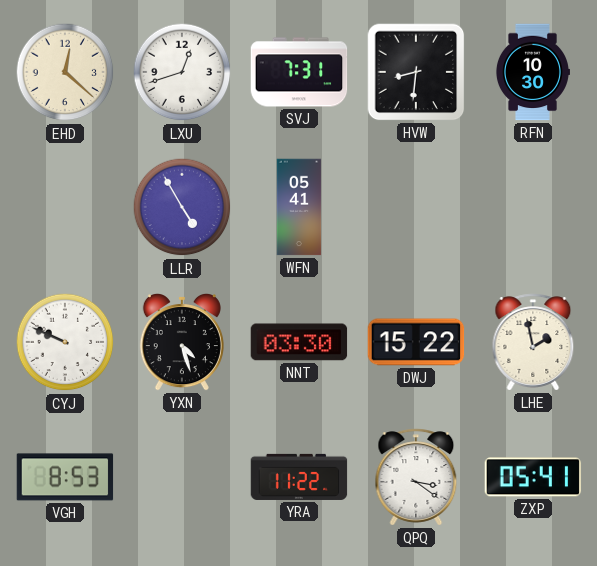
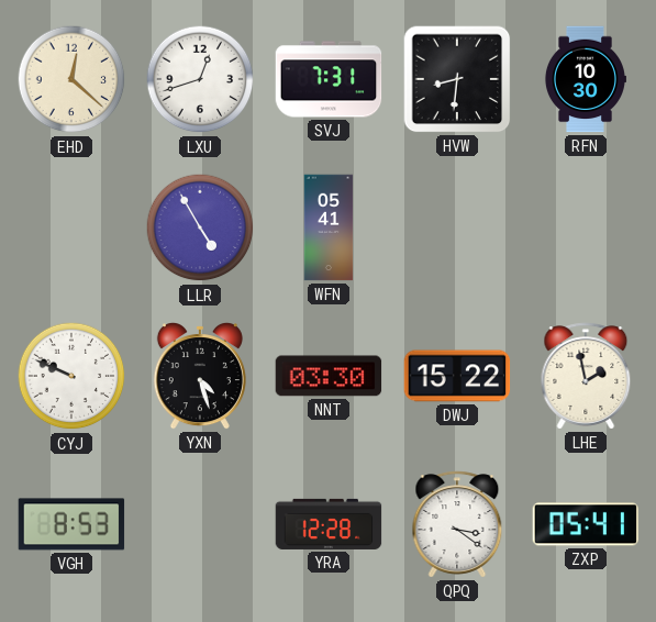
YRA: 11:22 -> 12:28 (329, 524)
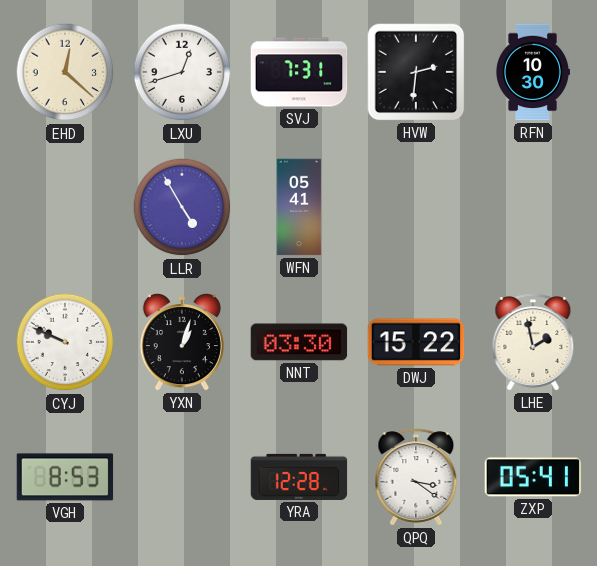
HVW: 8:31 -> 2:31 (416, 72)
YXN: 4:27 -> 1:03 (182, 343)
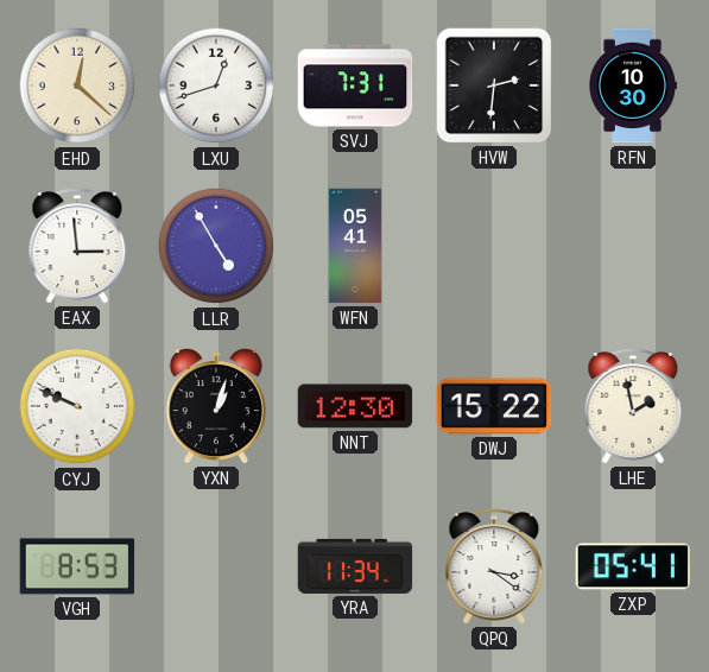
EAX: none -> 2:59 (77, 246)
NNT: 03:30 -> 12:30 (355, 406)
YRA: 12:28 -> 11:34 (355, 566)
